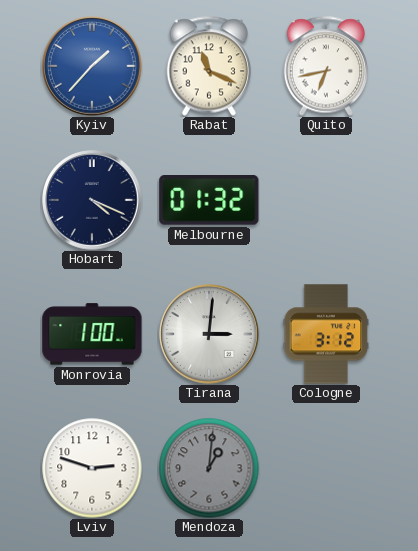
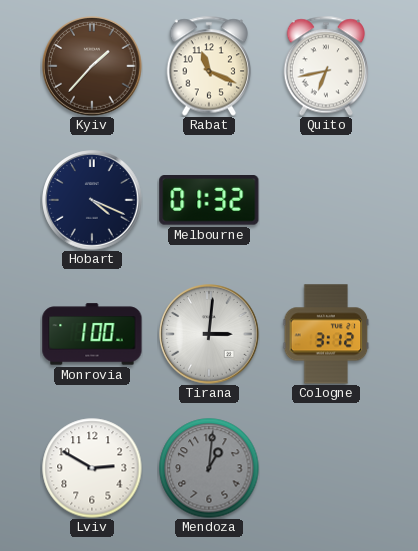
Kyiv dial: blue -> brown (92, 66)
Lviv: 2:48 -> 2:50 (92, 468)
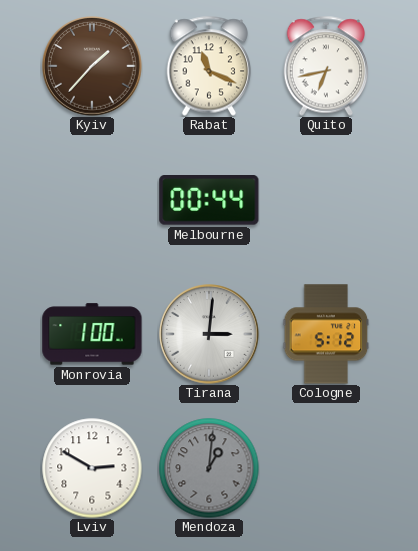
Hobart: 4:19 -> none (92, 200)
Melbourne: 01:32 -> 00:44 (209, 200)
Cologne: 3:12 -> 5:12 (326, 334)
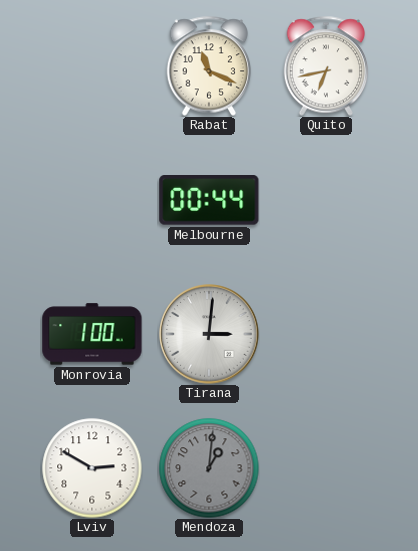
Kyiv: 1:37 -> none (92, 66)
Cologne: 5:12 -> none (326, 334)
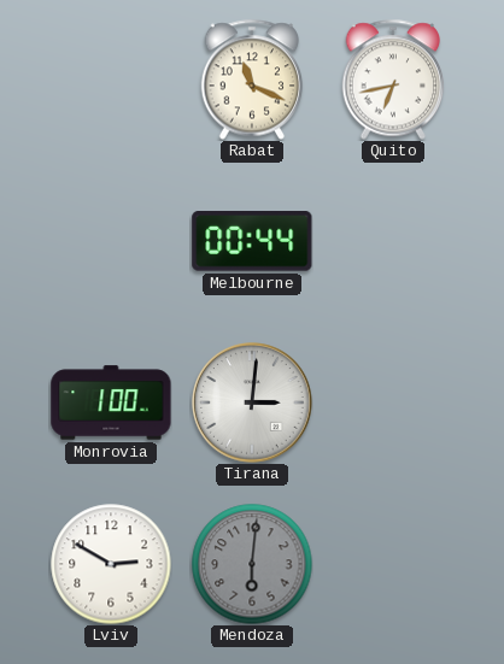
Mendoza: 1:01 -> 6:01 (252, 564)
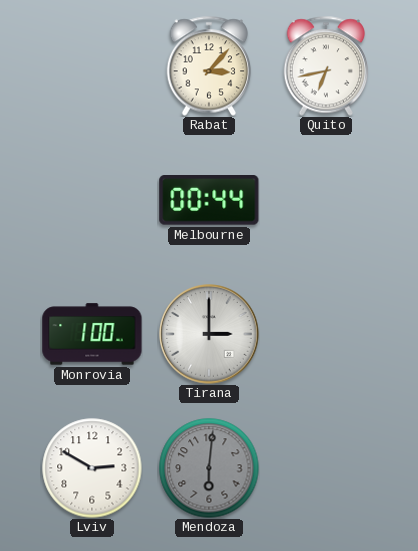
Rabat: 11:19 -> 3:07 (209, 66)
Tirana: 3:01 -> 3:00 (209, 334)
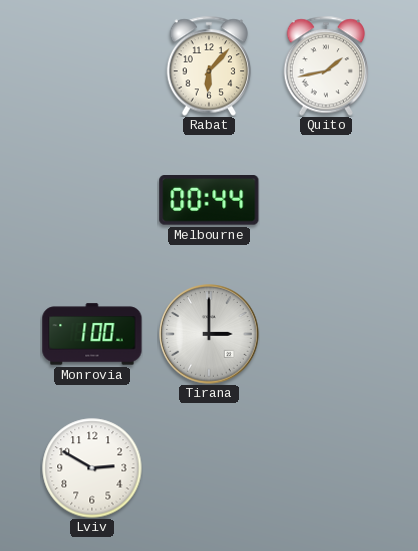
Rabat: 3:07 -> 6:07 (209, 66)
Quito: 6:43 -> 1:43 (326, 66)
Mendoza: 6:01 -> none (209, 468)
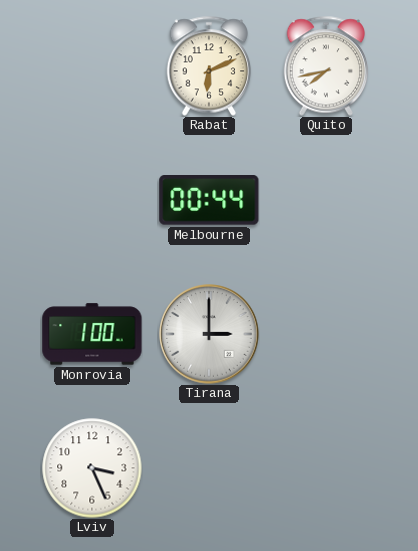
Rabat: 6:07 -> 6:11 (209, 66)
Quito: 1:43 -> 7:43 (326, 66)
Lviv: 2:50 -> 3:26 (92, 468)
